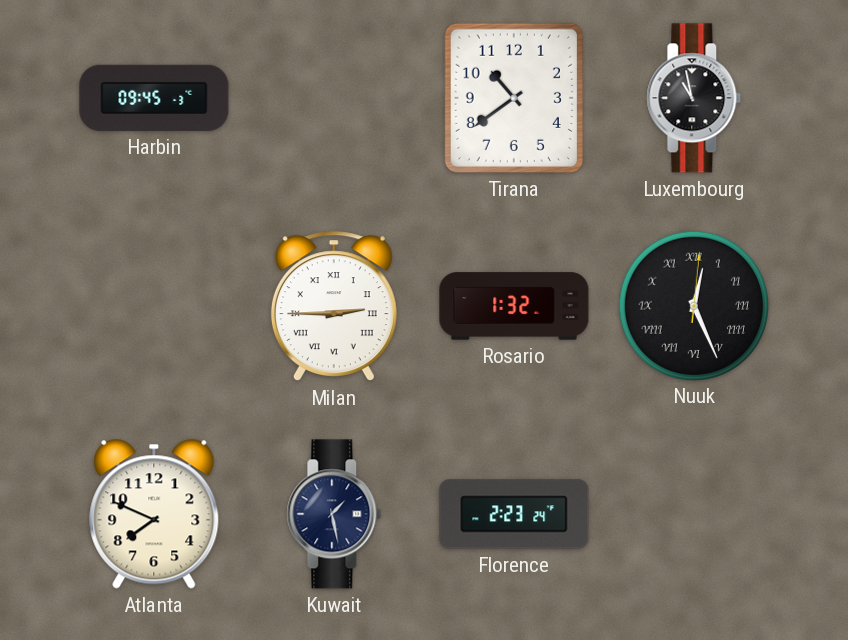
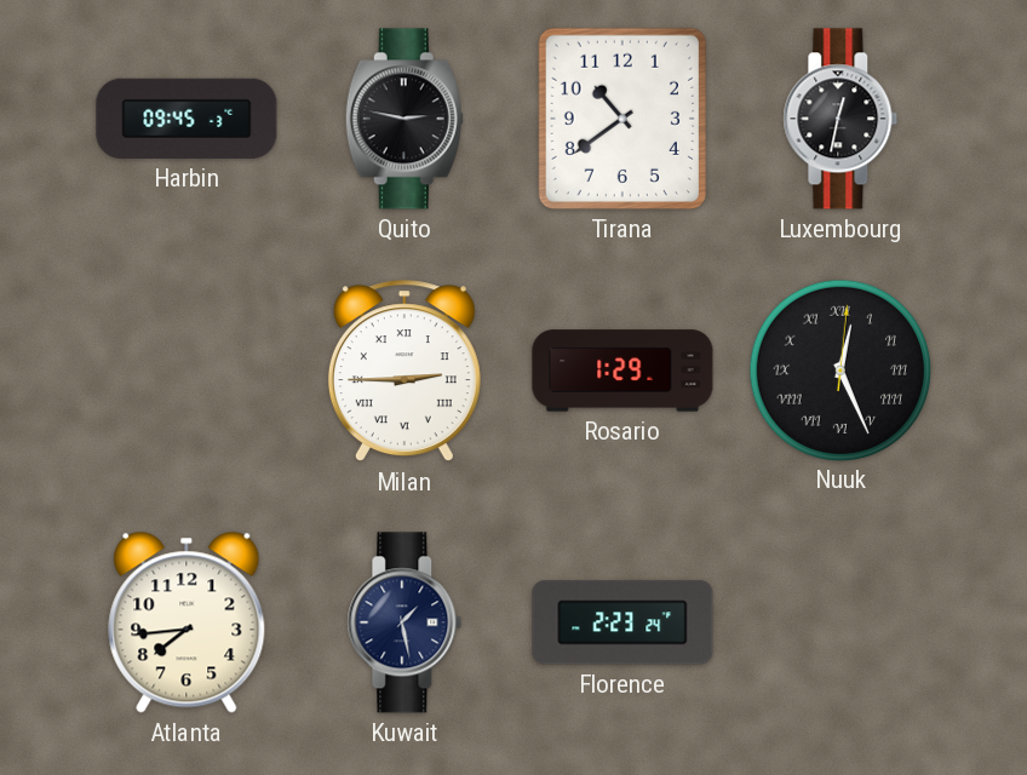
Quito: none -> 2:47 (405, 119)
Luxembourg: 10:58 -> 12:32 (840, 119)
Rosario: 1:32 -> 1:29 (622, 371)
Atlanta: 7:49 -> 7:44 (187, 622)
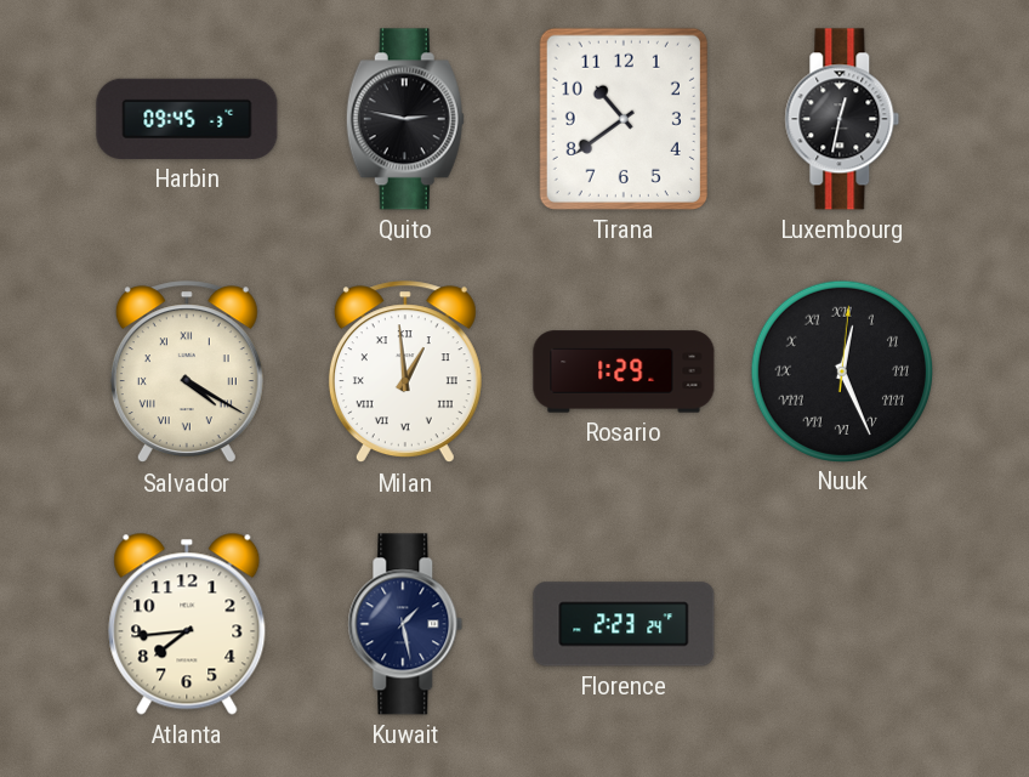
Salvador: none -> 4:20 (187, 373)
Milan: 2:45 -> 12:59 (405, 373)
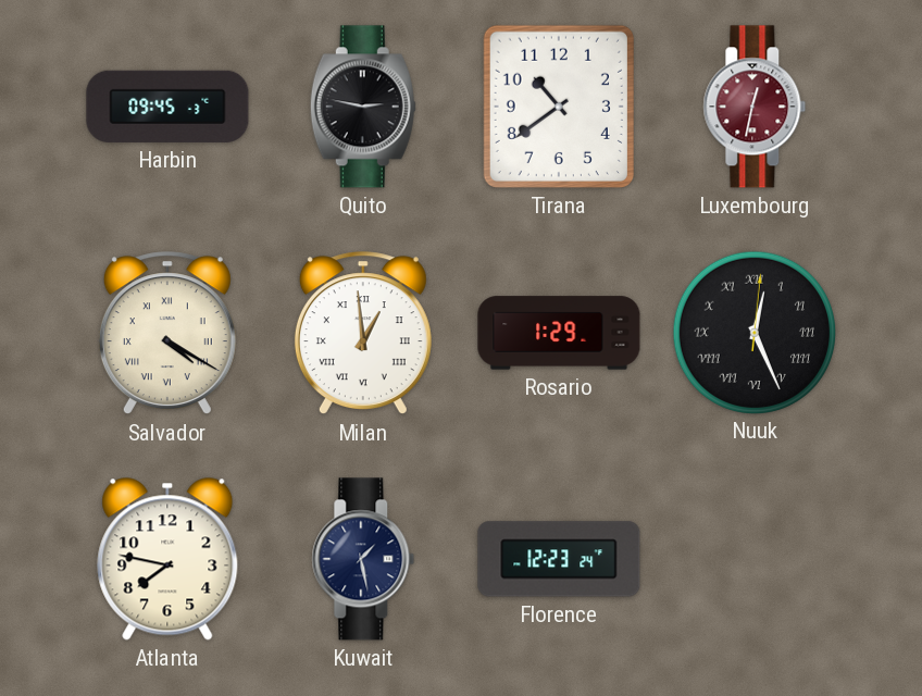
Luxembourg dial: black -> burgundy (755, 107)
Atlanta: 7:44 -> 7:47 (167, 559)
Florence: 2:23 -> 12:23 (559, 559)
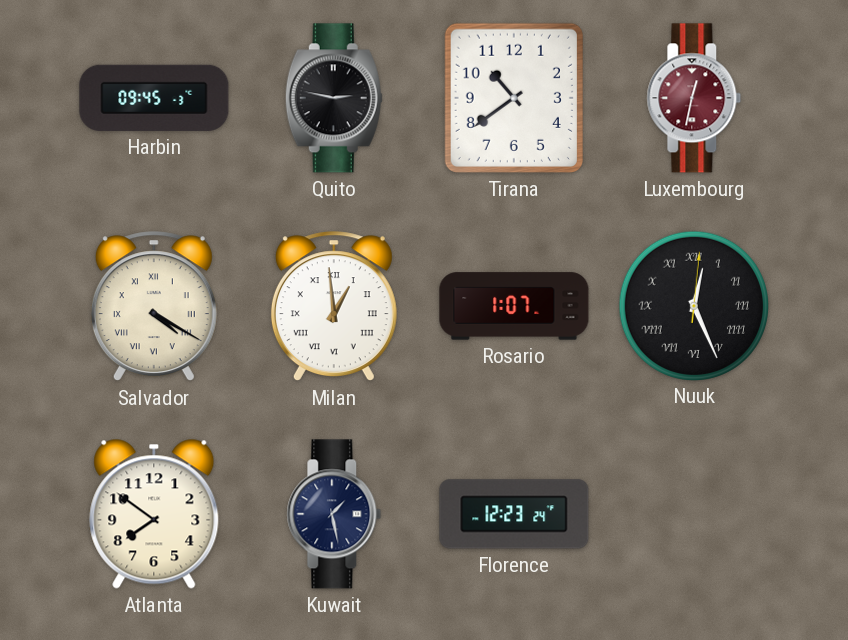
Rosario: 1:29 -> 1:07 (514, 306)
Atlanta: 7:47 -> 7:51 (154, 514)
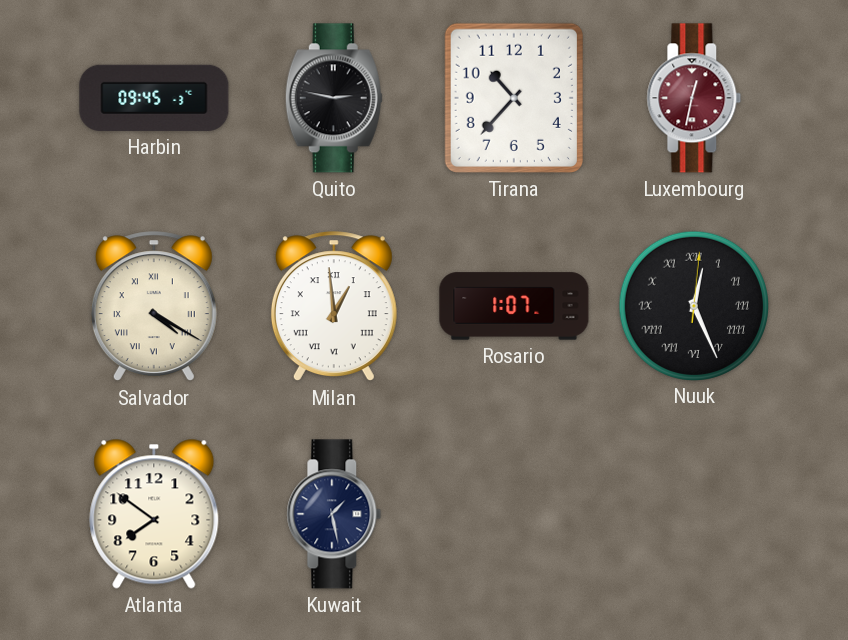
Tirana: 10:39 -> 10:37 (514, 98)
Florence: 12:23 -> none (514, 514)
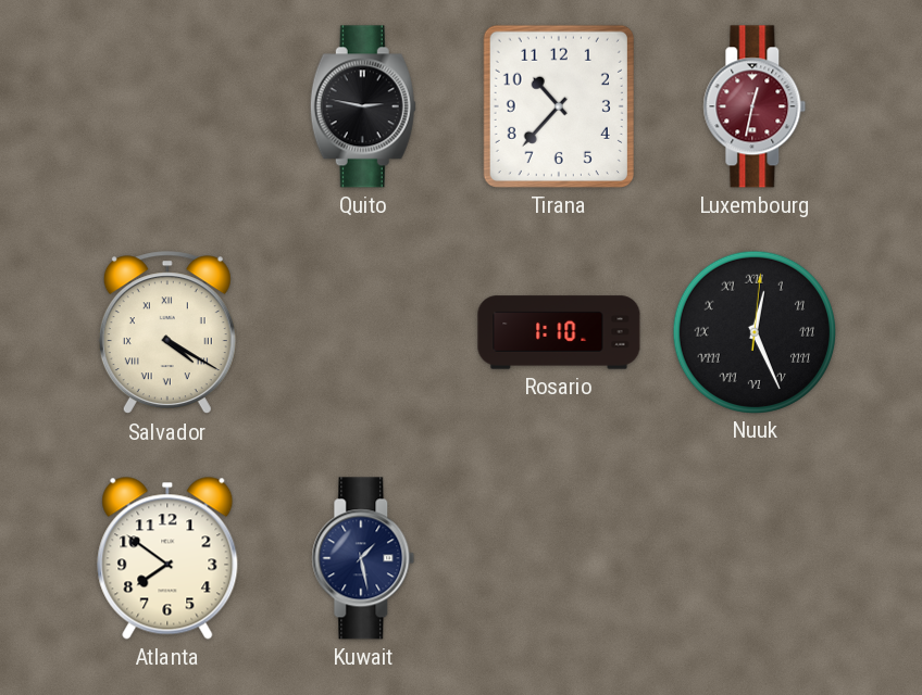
Harbin: 09:45 -> none (154, 98)
Milan: 12:59 -> none (334, 307)
Rosario: 1:07 -> 1:10 (559, 332)
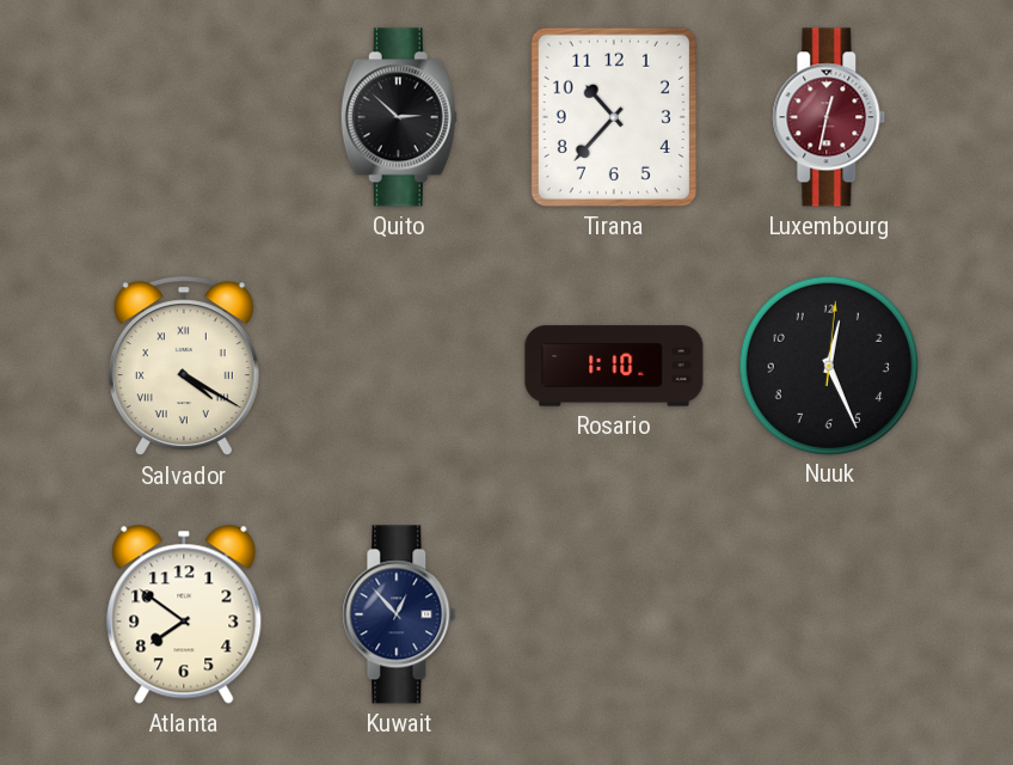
Quito: 2:47 -> 2:52 (399, 117)
Nuuk numerals: Roman -> Arabic (828, 365)
Kuwait: 1:28 -> 12:53 (399, 614)
